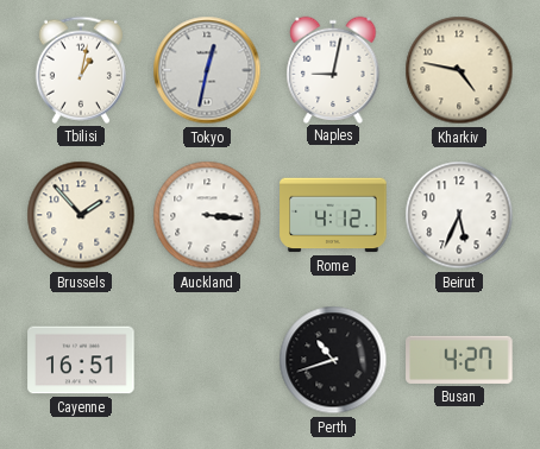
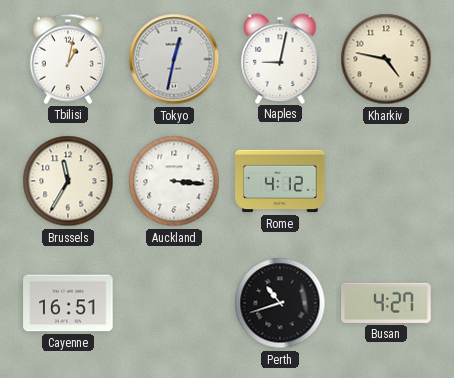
Brussels: 1:53 -> 11:35 (68, 181)
Beirut: 5:34 -> none (459, 215)
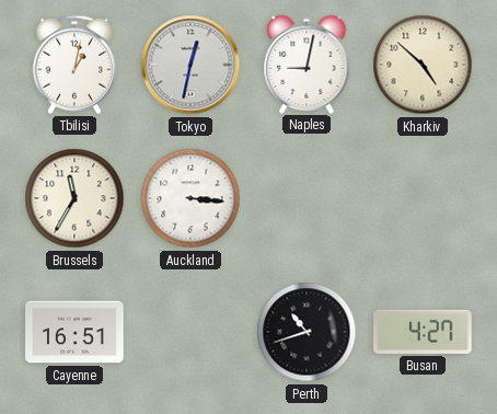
Kharkiv: 4:47 -> 4:52 (423, 65)
Rome: 4:12 -> none (280, 181)
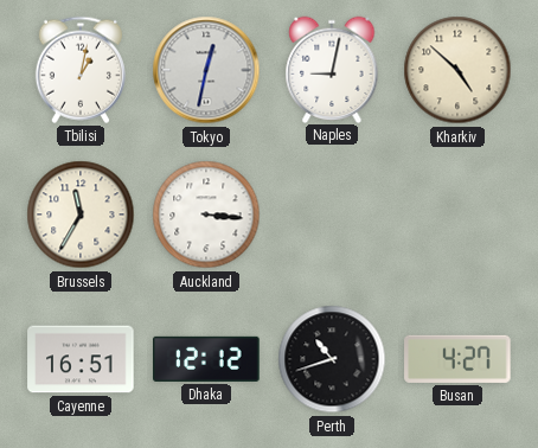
Dhaka: none -> 12:12 (206, 359)
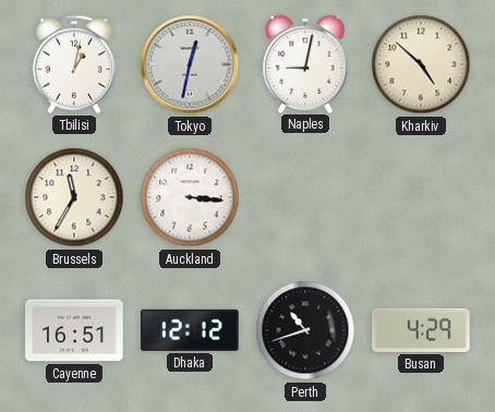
Busan: 4:27 -> 4:29 (421, 330)
